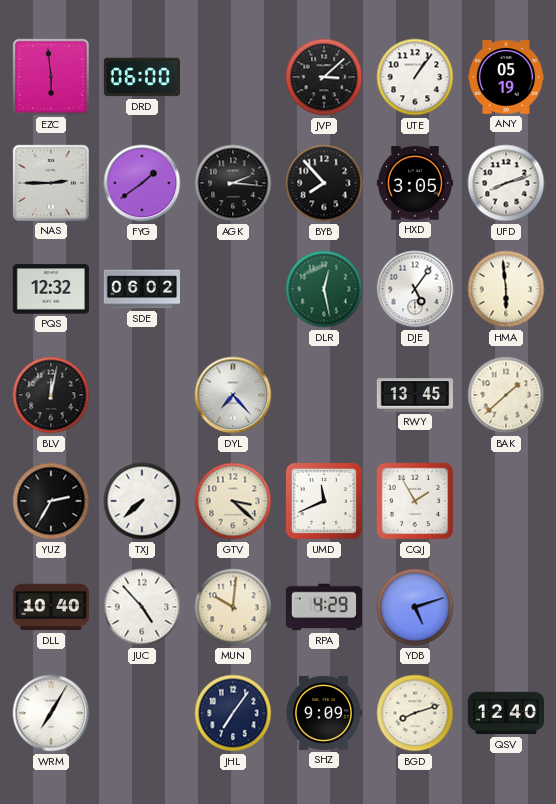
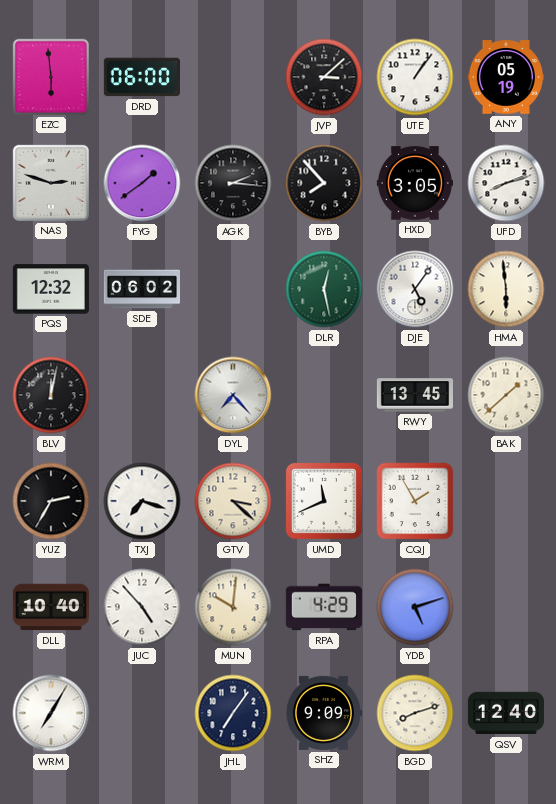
NAS: 2:45 -> 2:48 (51, 183)
TXJ: 7:38 -> 7:18 (142, 501)
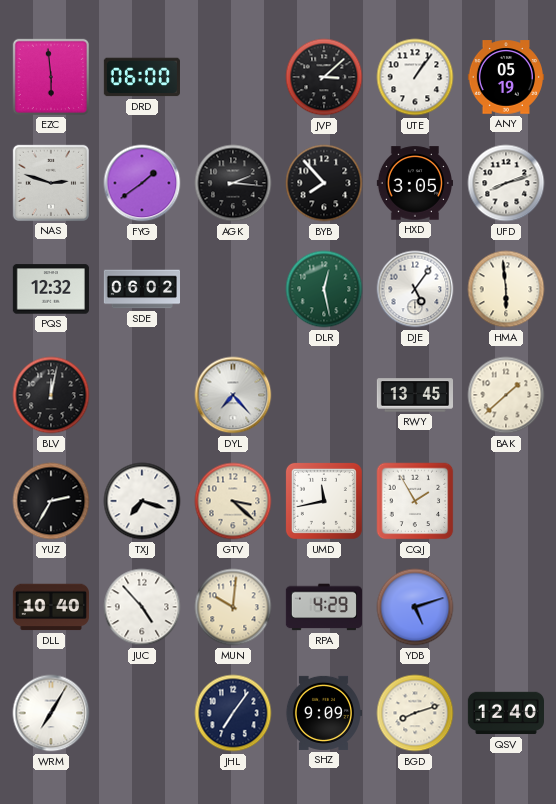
UMD: 11:41 -> 11:43 (324, 501)
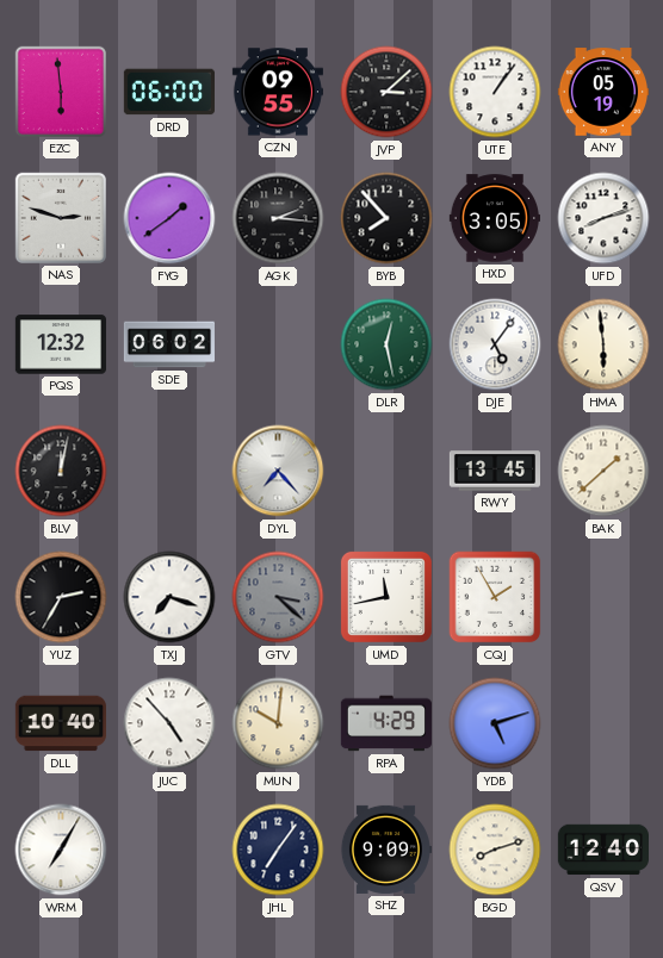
CZN: none -> 09:55 (278, 92)
GTV dial: cream -> grey (278, 597)
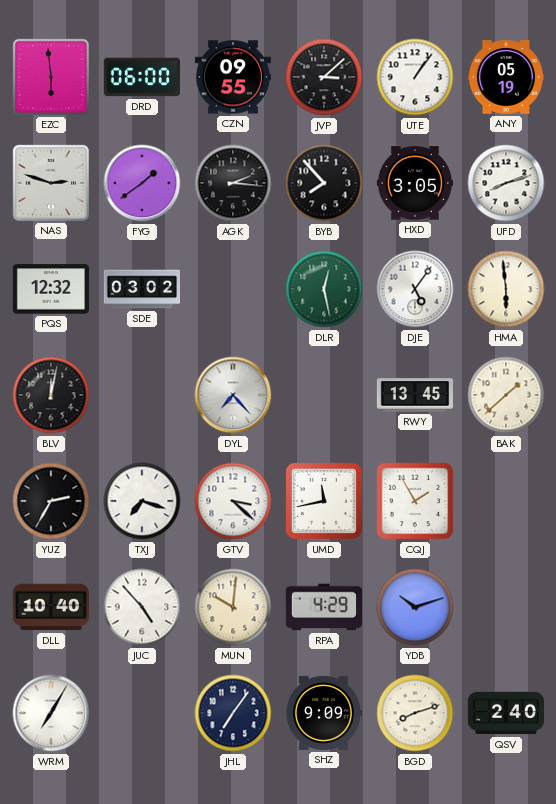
SDE: 06:02 -> 03:02 (141, 289)
GTV dial: grey -> white (233, 501)
YDB: 5:12 -> 10:12 (415, 607)
QSV: 12:40 -> 2:40 (505, 713)
